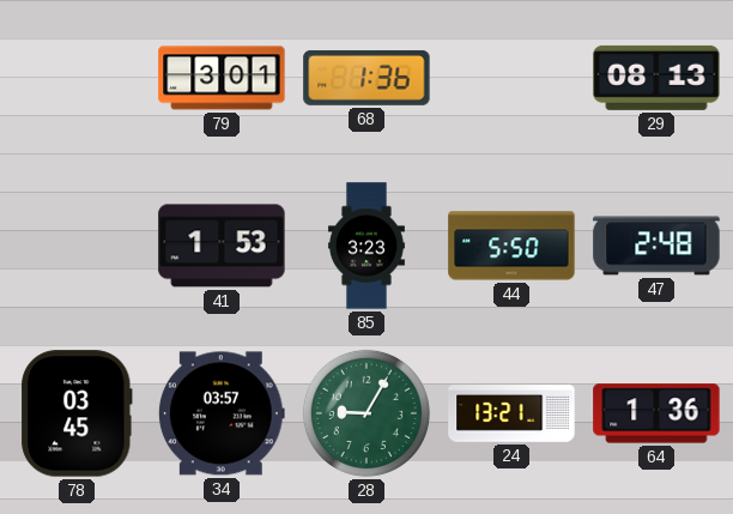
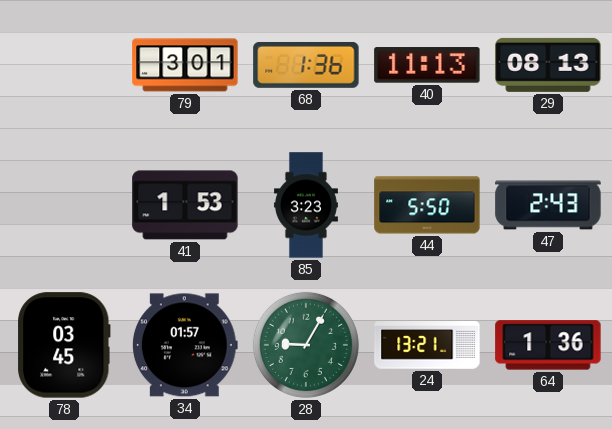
40: none -> 11:13 (427, 65)
47: 2:48 -> 2:43 (548, 205)
34: 03:57 -> 01:57 (185, 345)
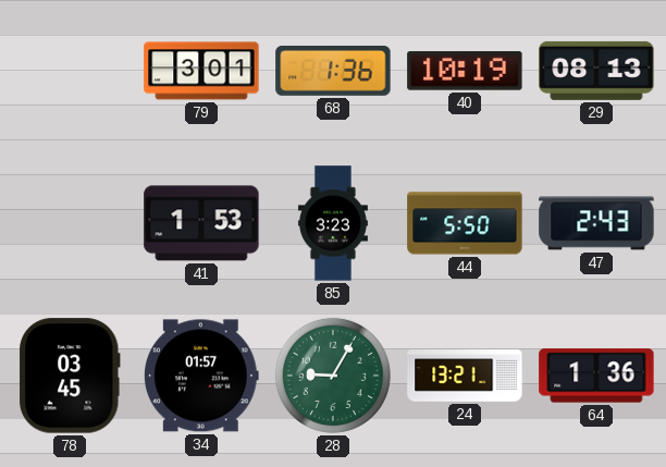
40: 11:13 -> 10:19 (465, 71)
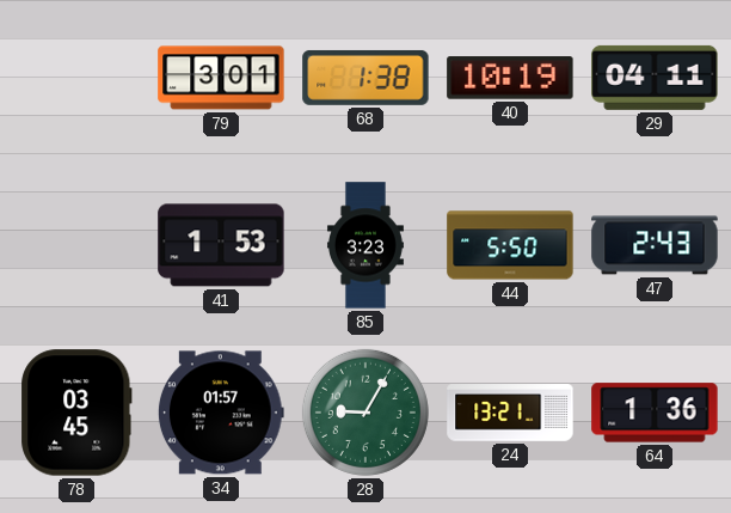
68: 1:36 -> 1:38 (365, 78)
29: 08:13 -> 04:11 (655, 78)
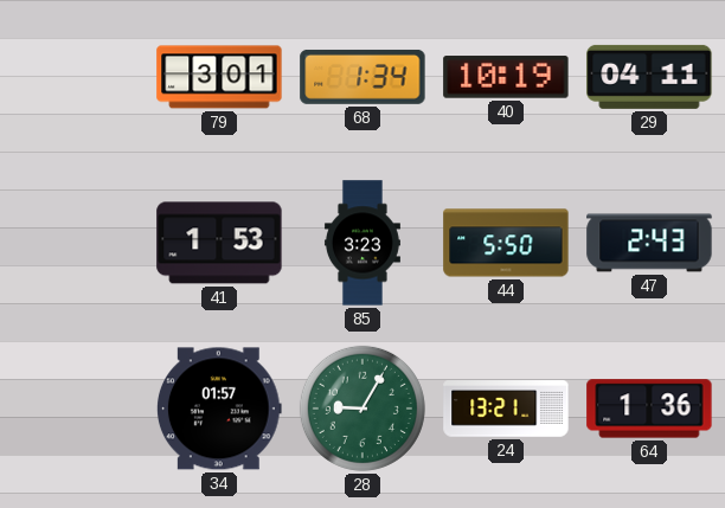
68: 1:38 -> 1:34 (362, 77)
78: 03:45 -> none (76, 413)
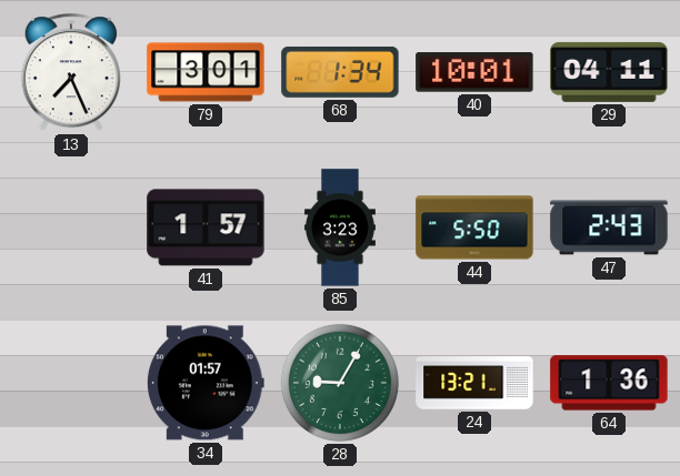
13: none -> 7:26 (70, 73)
40: 10:19 -> 10:01 (474, 72)
41: 1:53 -> 1:57 (206, 227)
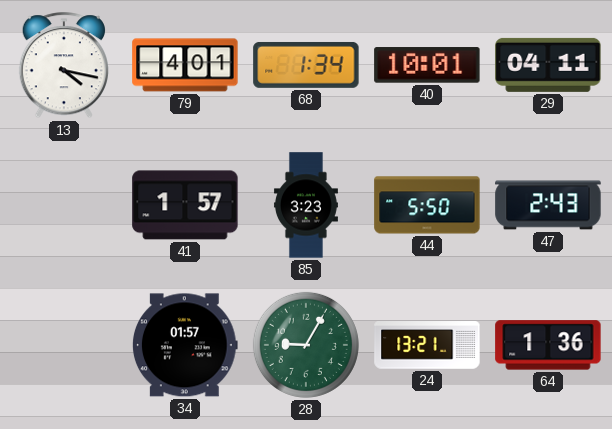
13: 7:26 -> 4:17 (63, 66)
79: 3:01 -> 4:01 (185, 65)
